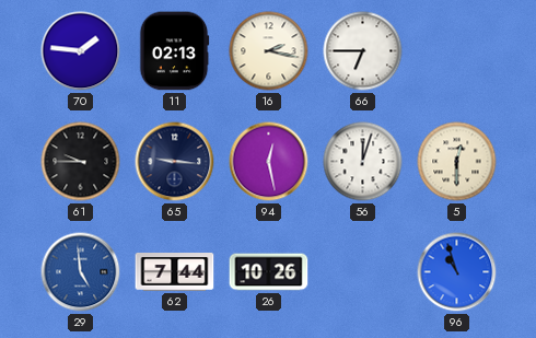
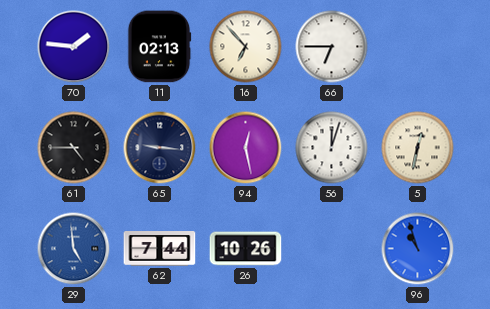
16: 2:17 -> 6:53 (246, 47)
61: 9:45 -> 4:45 (74, 148)
5: 12:30 -> 12:32 (418, 148)
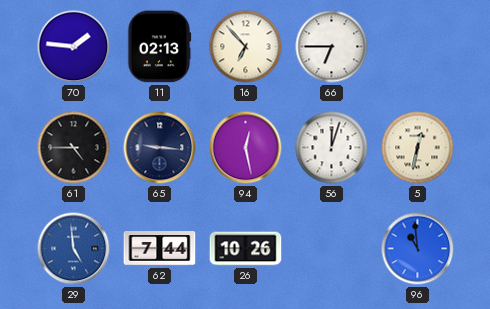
96: 10:57 -> 10:59 (418, 249)
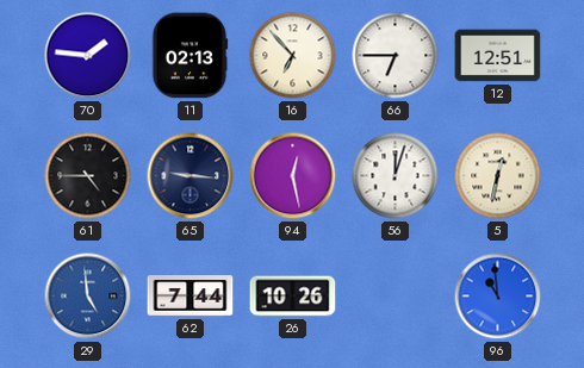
12: none -> 12:51 (498, 56)
